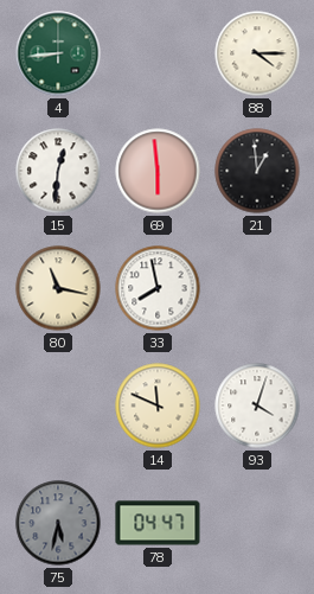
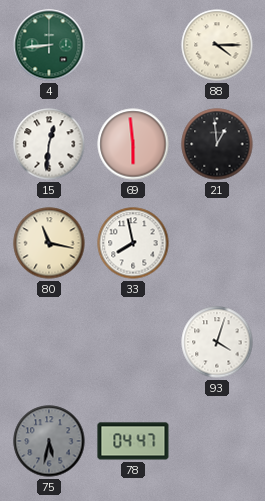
14: 11:49 -> none (158, 405)
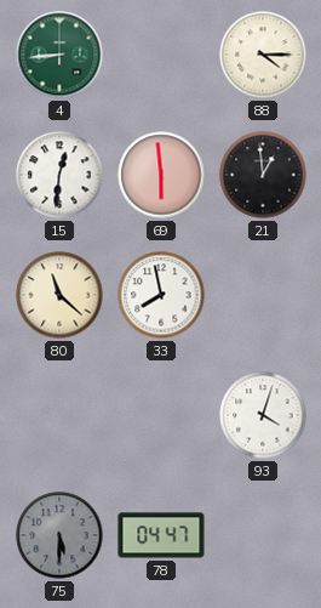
80: 11:17 -> 11:22 (59, 295)
75: 5:32 -> 5:30 (59, 535)
